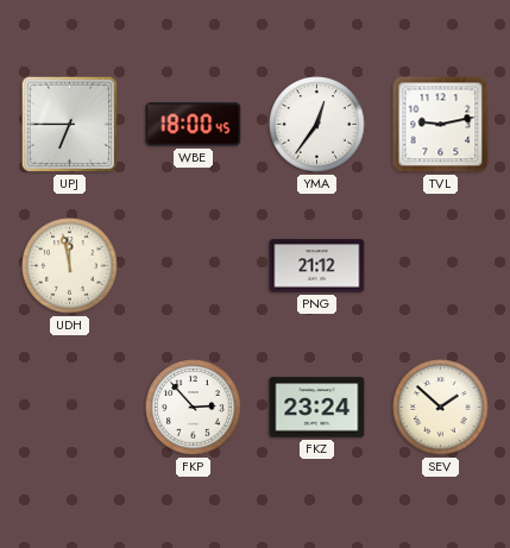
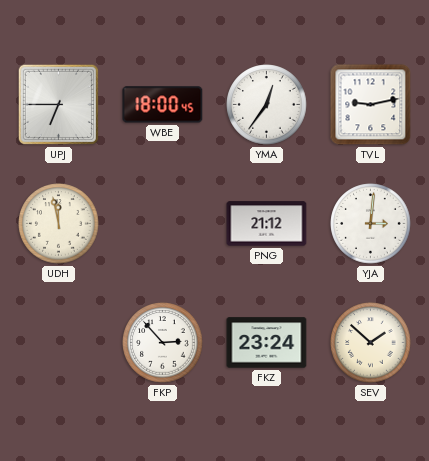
YJA: none -> 3:01 (371, 224)
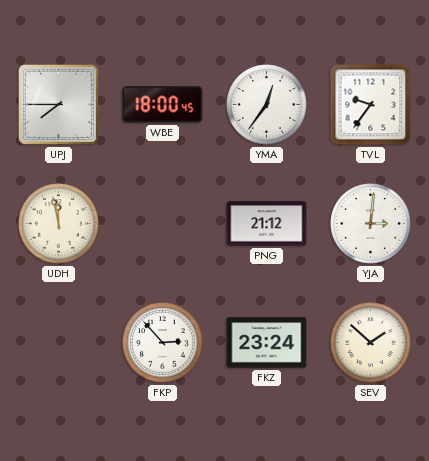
UPJ: 6:45 -> 7:45 (58, 104)
TVL: 9:13 -> 9:36 (371, 105)
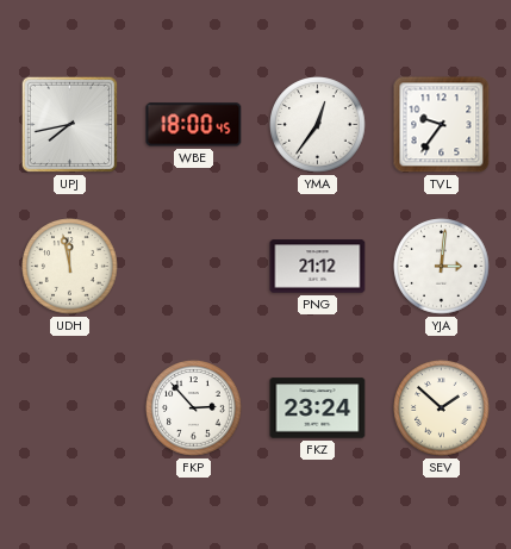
UPJ: 7:45 -> 7:43 (69, 124)
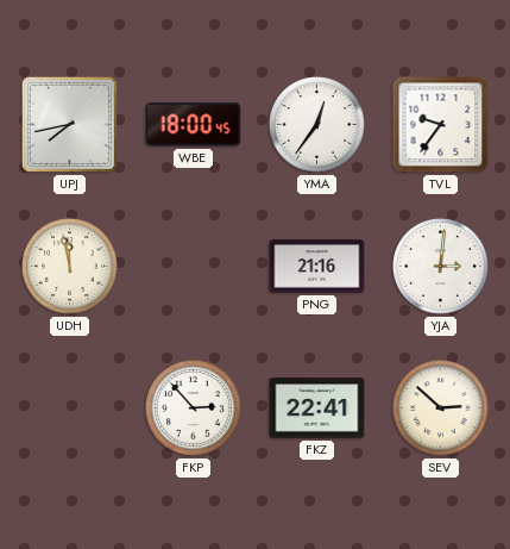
PNG: 21:12 -> 21:16 (317, 267)
FKZ: 23:24 -> 22:41 (317, 408)
SEV: 1:52 -> 2:52 (441, 408)
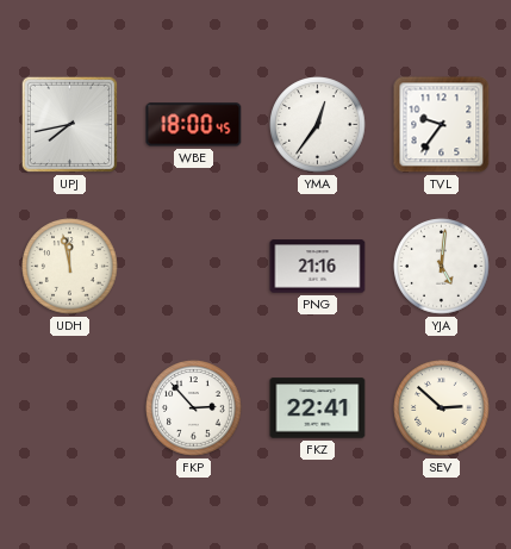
YJA: 3:01 -> 5:01 (442, 267)
